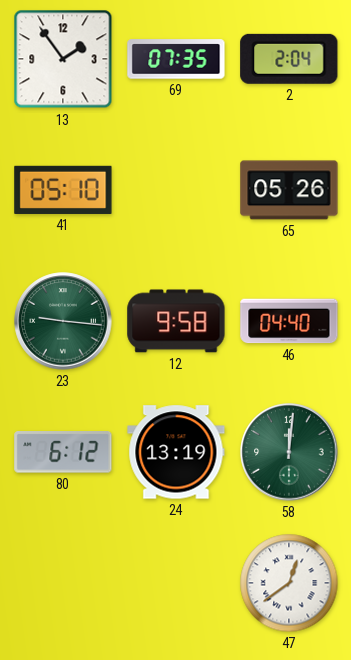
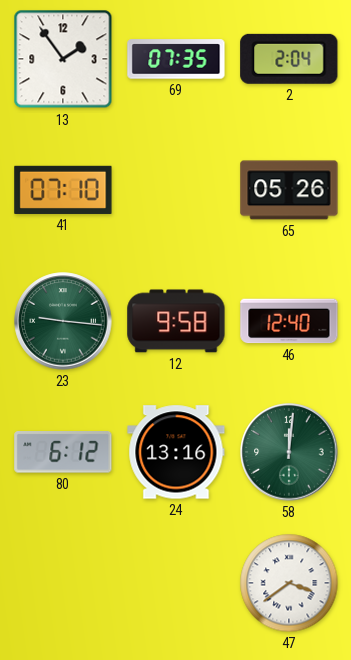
41: 05:10 -> 07:10 (63, 190)
46: 04:40 -> 12:40 (289, 321)
24: 13:19 -> 13:16 (176, 452)
47: 12:39 -> 3:39 (289, 583)
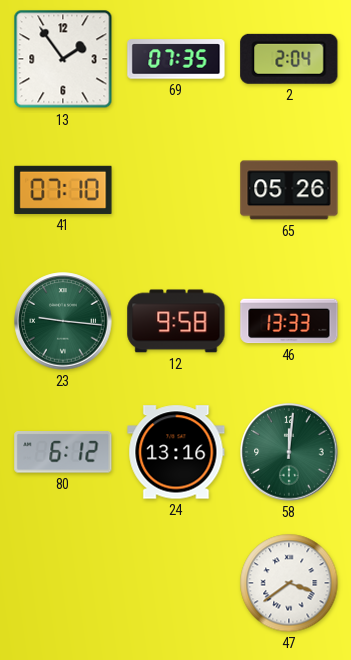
46: 12:40 -> 13:33 (289, 321)
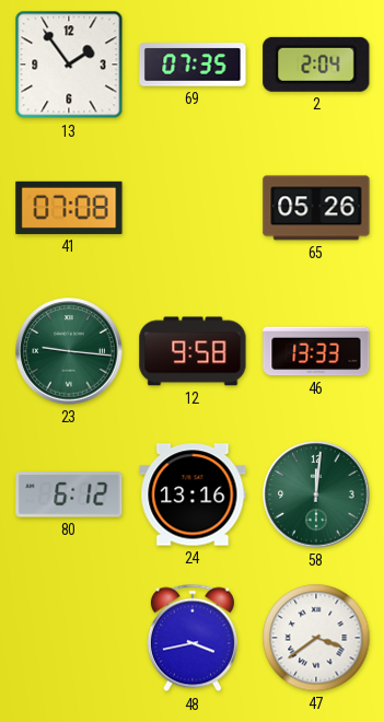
41: 07:10 -> 07:08 (69, 208)
48: none -> 3:43 (193, 638)
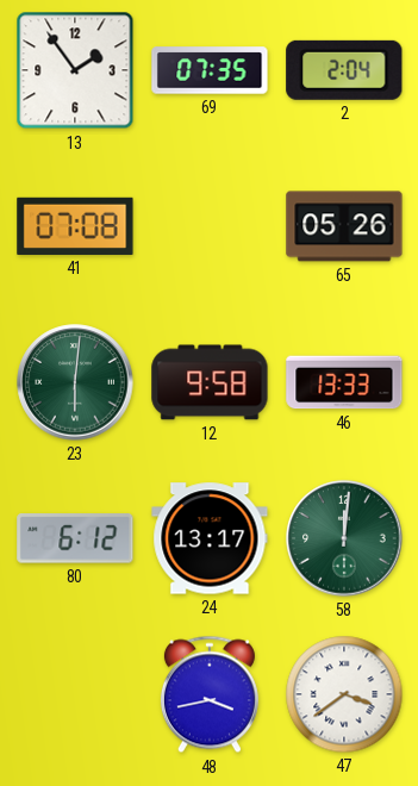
23: 9:16 -> 6:01 (75, 382)
24: 13:16 -> 13:17 (210, 538)
